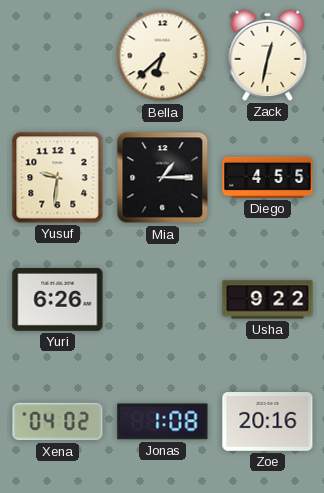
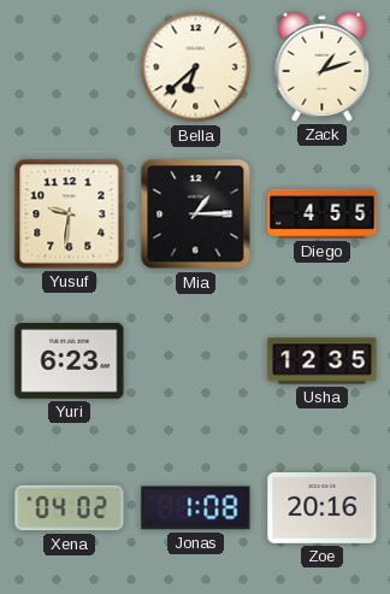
Zack: 12:32 -> 1:12 (323, 66)
Yuri: 6:26 -> 6:23 (70, 361)
Usha: 9:22 -> 12:35 (323, 361)
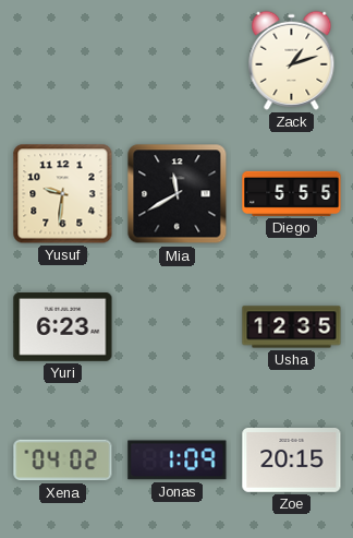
Bella: 6:38 -> none (196, 67)
Mia: 1:15 -> 11:40 (178, 194)
Diego: 4:55 -> 5:55 (292, 193)
Jonas: 1:08 -> 1:09 (178, 461)
Zoe: 20:16 -> 20:15 (292, 461)
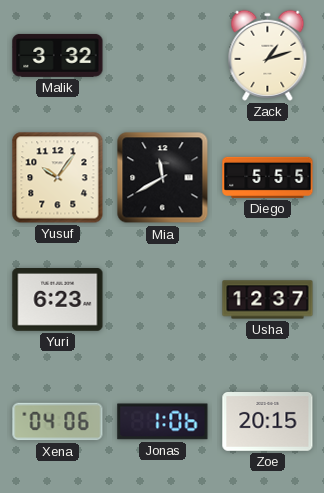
Malik: none -> 3:32 (58, 55)
Yusuf: 9:31 -> 10:06 (58, 178)
Usha: 12:35 -> 12:37 (268, 300)
Xena: 04:02 -> 04:06 (58, 422)
Jonas: 1:09 -> 1:06 (163, 422)
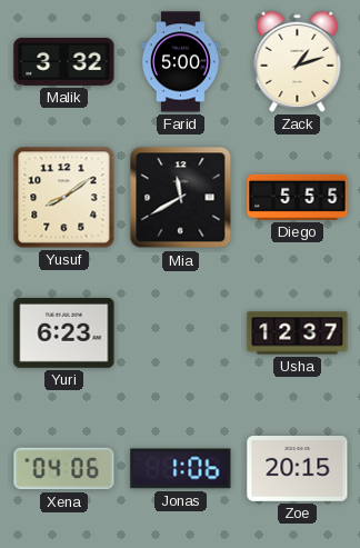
Farid: none -> 5:00 (180, 62)
Yusuf: 10:06 -> 8:09 (64, 198)
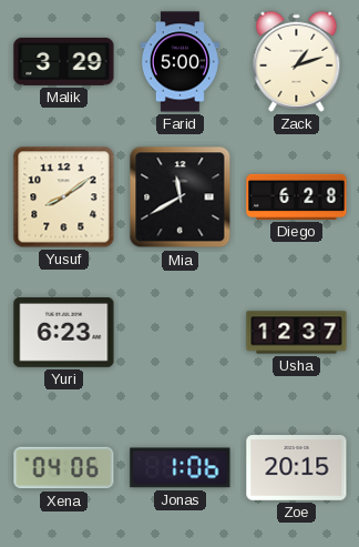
Malik: 3:32 -> 3:29 (64, 61)
Diego: 5:55 -> 6:28 (297, 196)
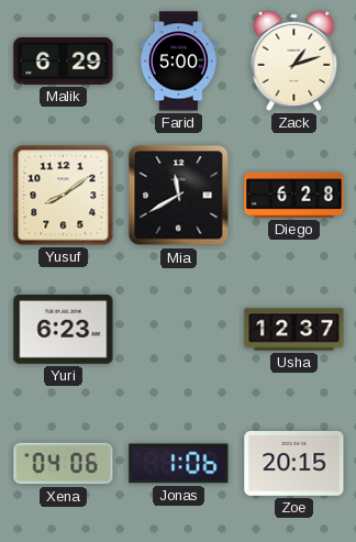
Malik: 3:29 -> 6:29 (64, 60)
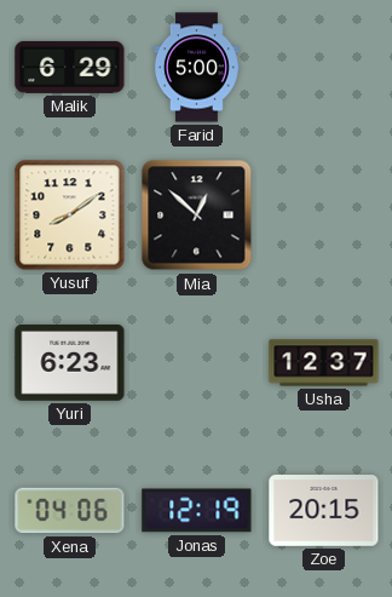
Zack: 1:12 -> none (294, 60)
Mia: 11:40 -> 12:52 (197, 216)
Diego: 6:28 -> none (294, 195)
Jonas: 1:06 -> 12:19 (197, 511)
